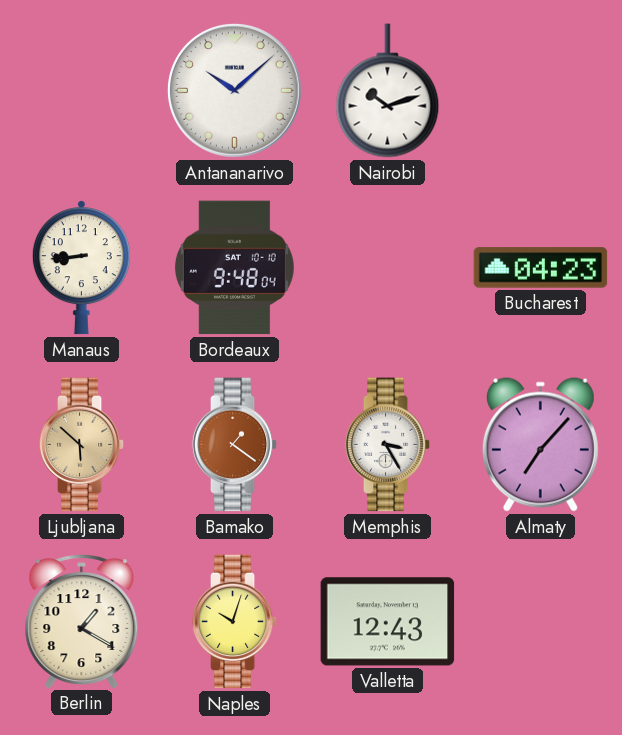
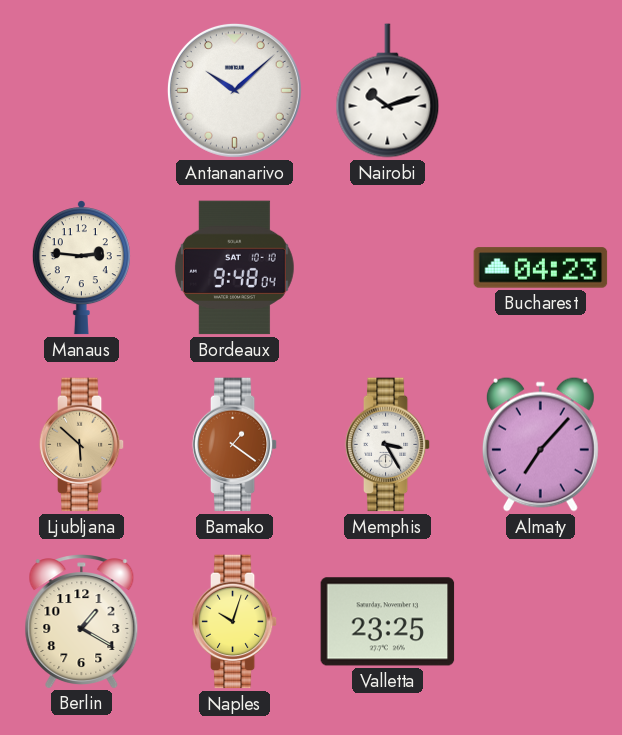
Manaus: 8:44 -> 2:46 (81, 268)
Valletta: 12:43 -> 23:25 (388, 622)
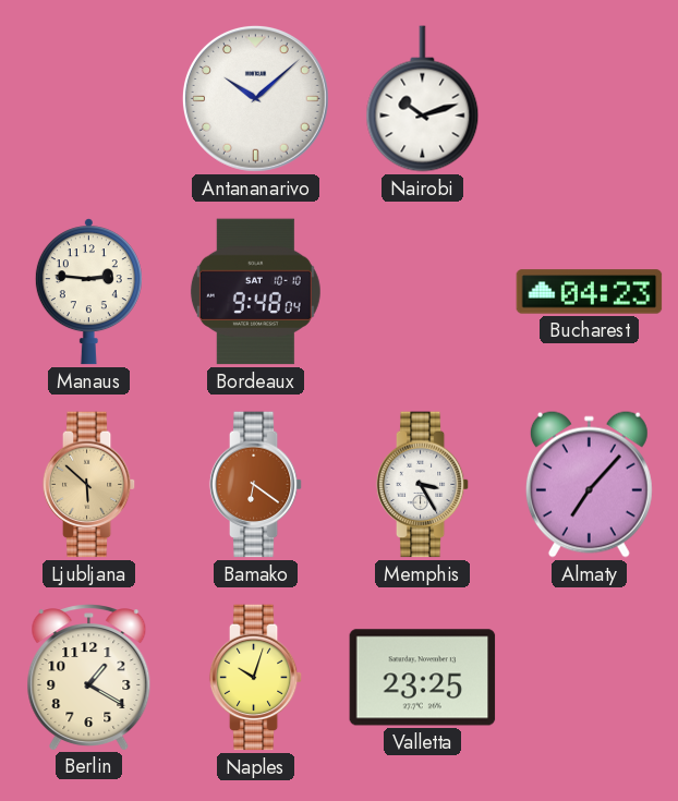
Bamako: 1:21 -> 6:21 (256, 485)
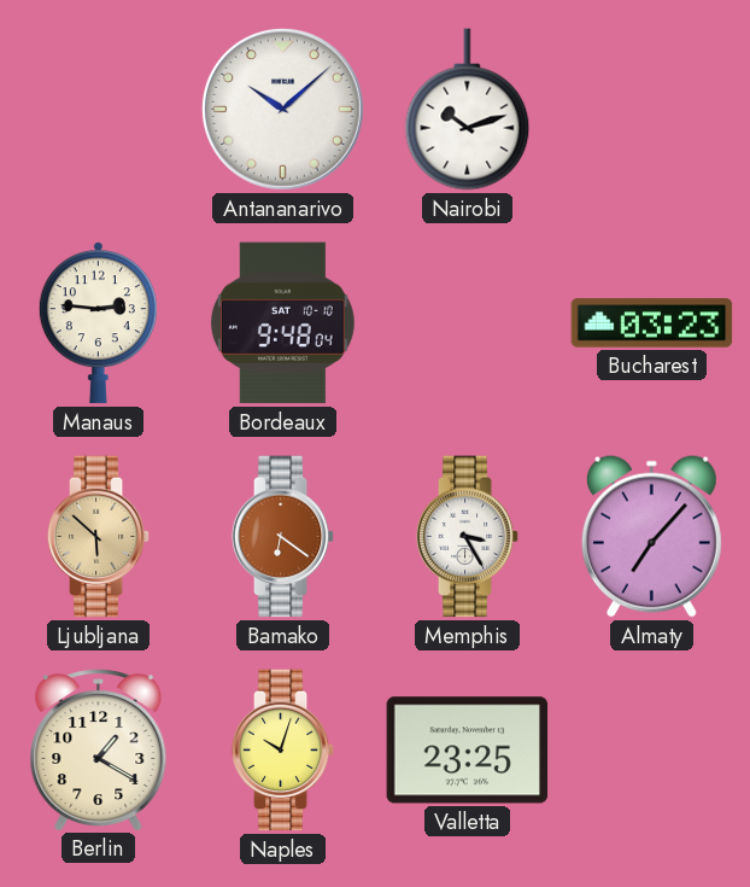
Bucharest: 04:23 -> 03:23 (652, 323)
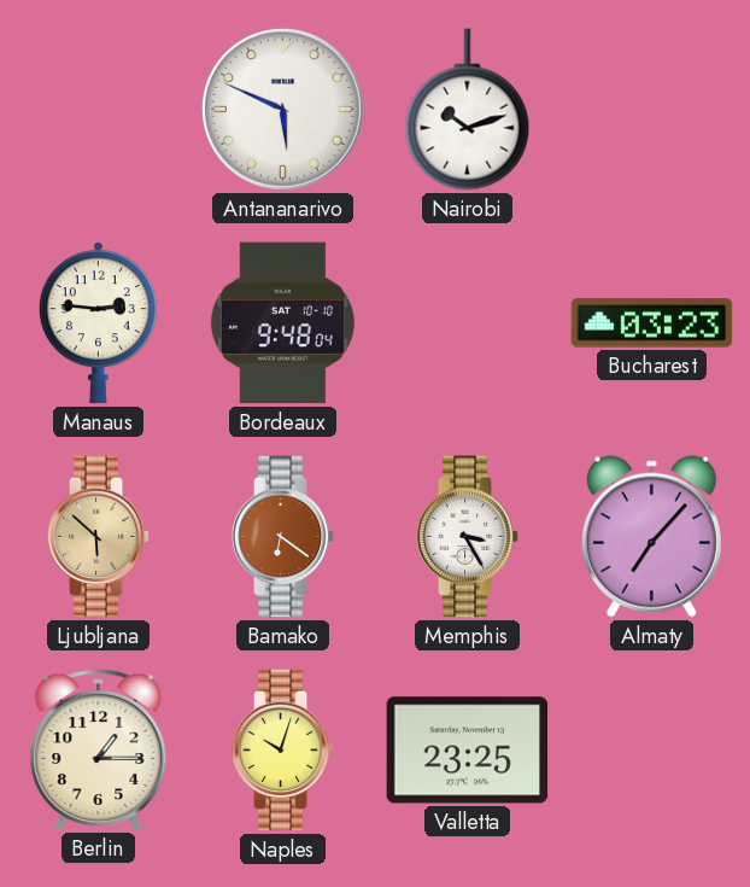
Antananarivo: 10:08 -> 5:49 (282, 109)
Berlin: 1:20 -> 1:15 (99, 749)
